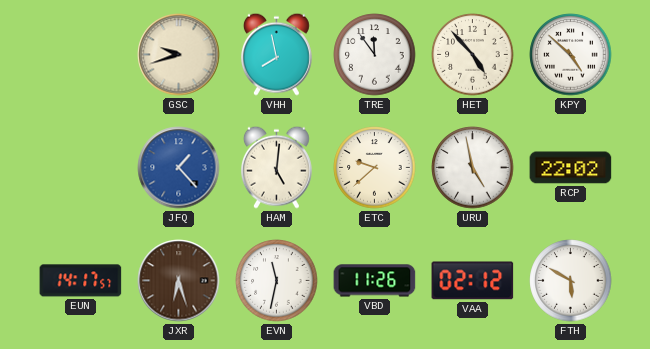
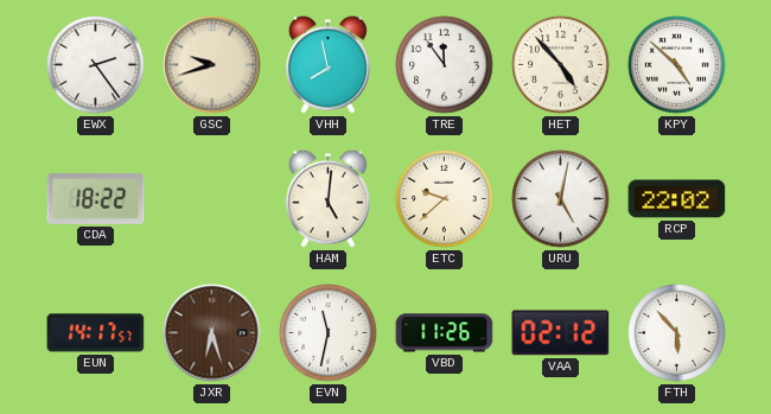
EWX: none -> 2:24 (96, 65)
CDA: none -> 18:22 (96, 199)
JFQ: 1:23 -> none (179, 168)
URU: 4:58 -> 5:02 (561, 199)
FTH: 5:50 -> 5:53 (677, 333)
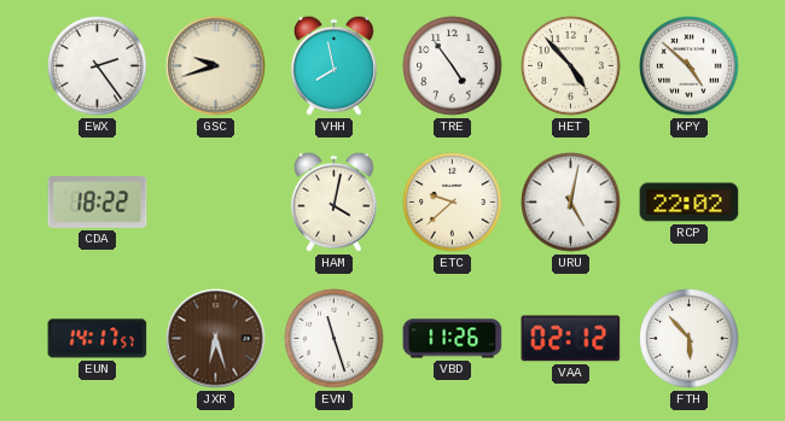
TRE: 11:54 -> 4:54 (453, 66)
HAM: 5:01 -> 4:02 (333, 201)
EVN: 11:32 -> 11:27 (335, 339)
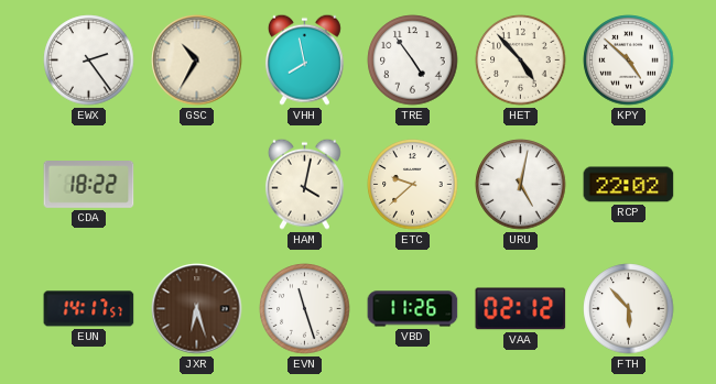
GSC: 9:42 -> 10:35 (197, 61)
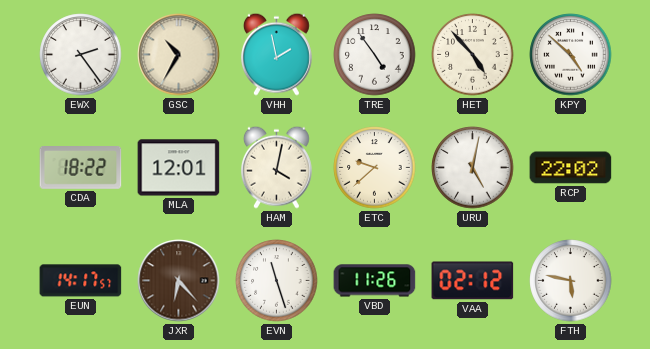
VHH: 7:58 -> 1:58 (276, 54)
MLA: none -> 12:01 (179, 168)
JXR: 6:27 -> 6:23 (179, 281)
FTH: 5:53 -> 5:47 (571, 281)
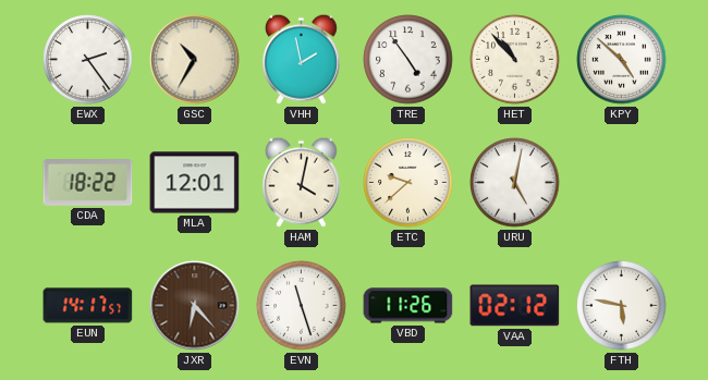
HET: 4:53 -> 10:53 (515, 60)
RCP: 22:02 -> none (571, 168)
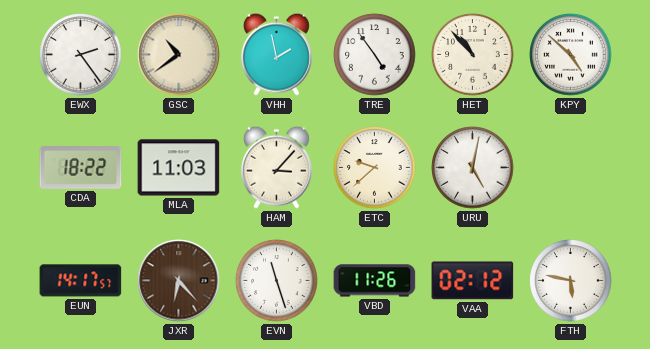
GSC: 10:35 -> 10:39 (179, 55)
MLA: 12:01 -> 11:03 (179, 168)
HAM: 4:02 -> 3:07 (276, 167)
